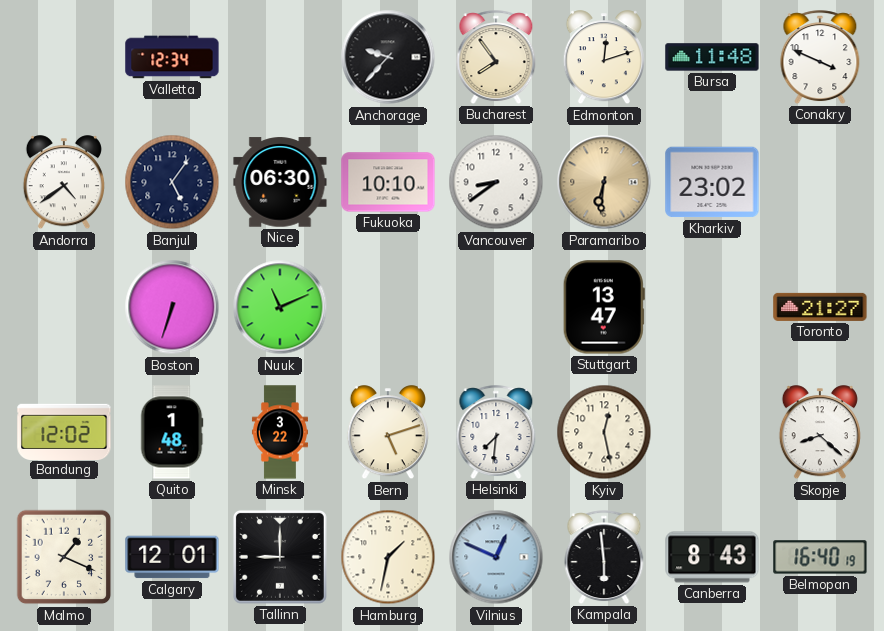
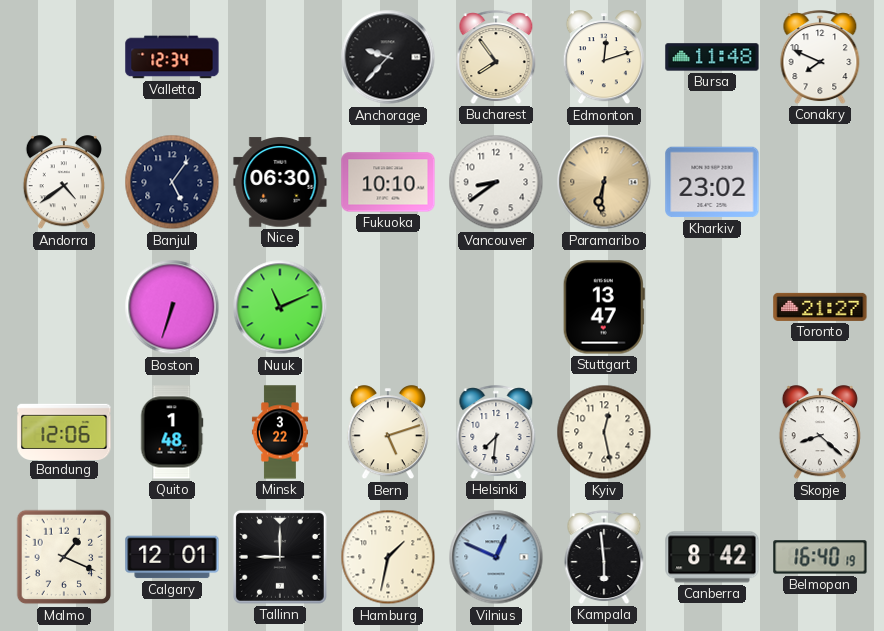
Conakry: 3:49 -> 7:49 (820, 57)
Bandung: 12:02 -> 12:06 (64, 431)
Canberra: 8:43 -> 8:42 (712, 557)
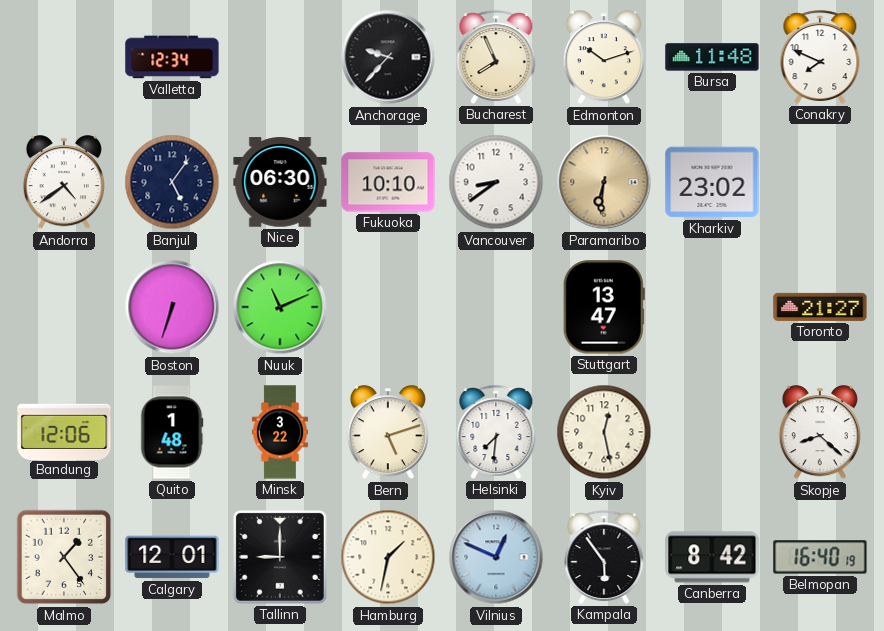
Bucharest: 7:54 -> 7:56 (496, 57)
Edmonton: 12:12 -> 10:12 (604, 58)
Malmo: 1:19 -> 1:24 (64, 557)
Kampala: 5:59 -> 5:54 (604, 557)
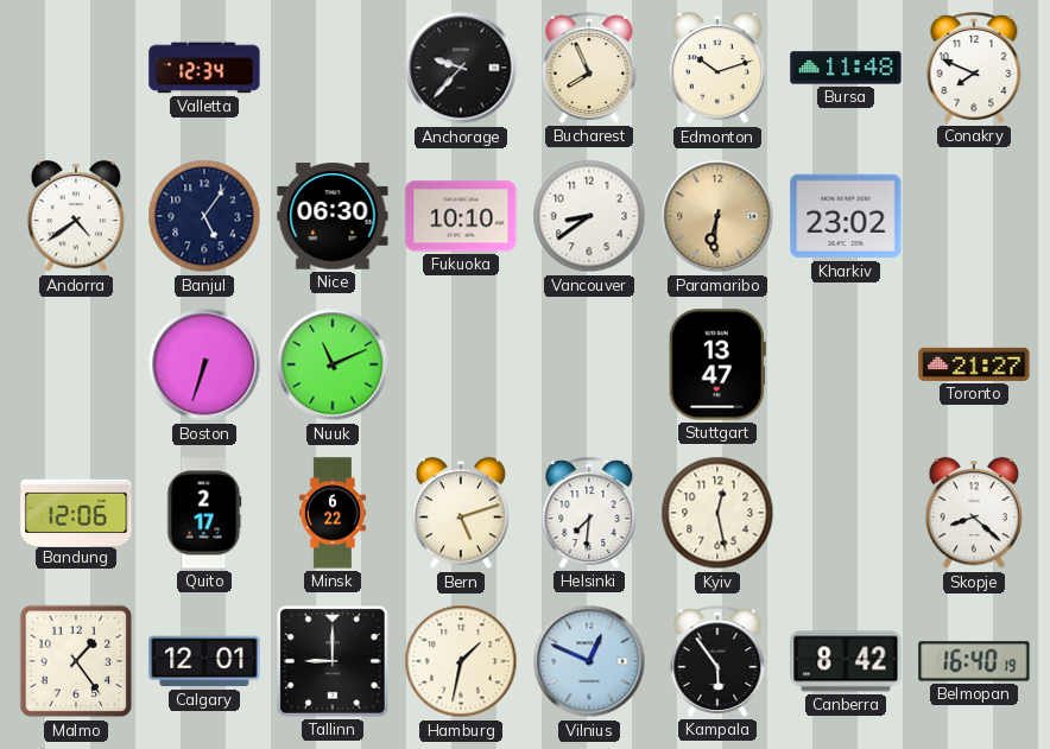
Quito: 1:48 -> 2:17 (204, 513)
Minsk: 3:22 -> 6:22 (333, 513)
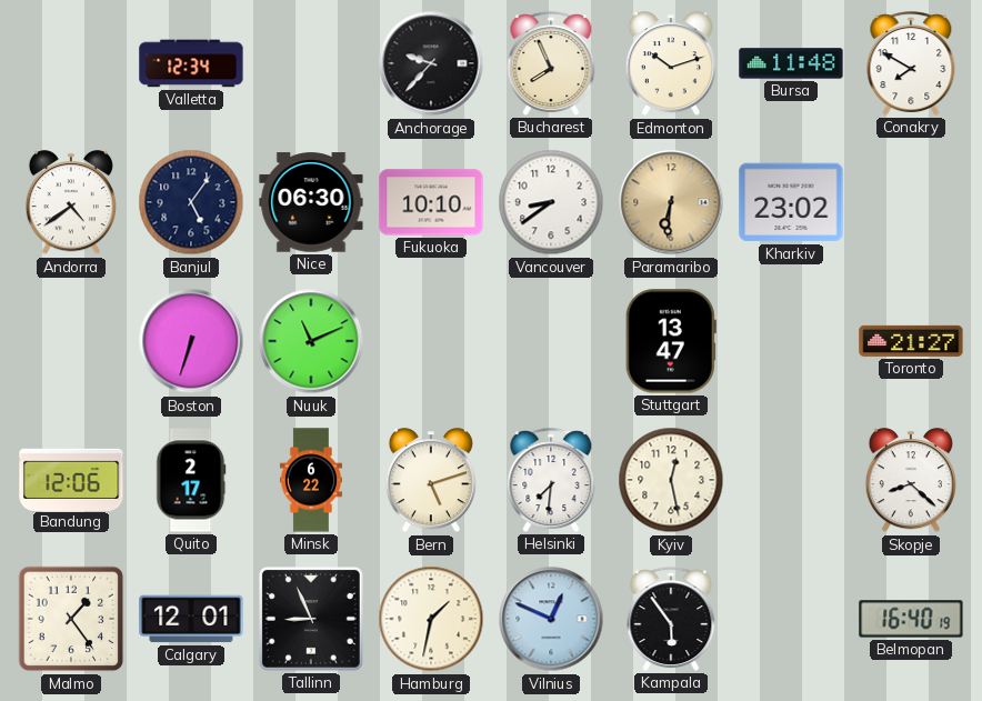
Conakry: 7:49 -> 7:50 (911, 63)
Tallinn: 9:00 -> 8:56 (311, 619)
Canberra: 8:42 -> none (846, 661)
